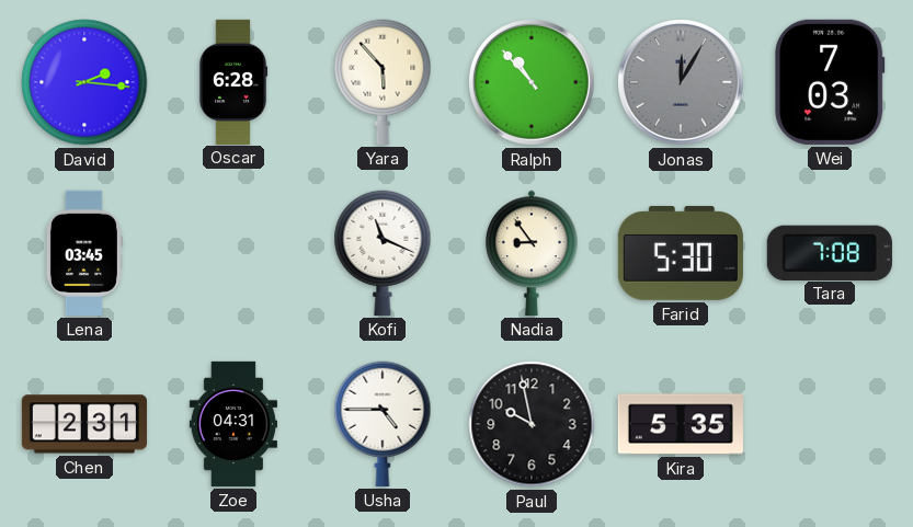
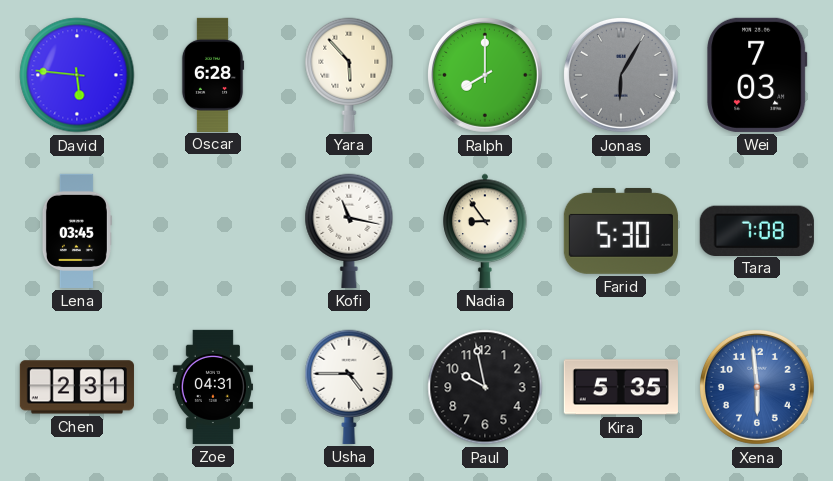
David: 2:16 -> 5:46 (77, 75)
Ralph: 10:53 -> 8:00 (485, 75)
Jonas: 12:05 -> 6:05 (621, 75)
Kofi: 11:19 -> 11:17 (349, 231)
Xena: none -> 5:59 (757, 387)
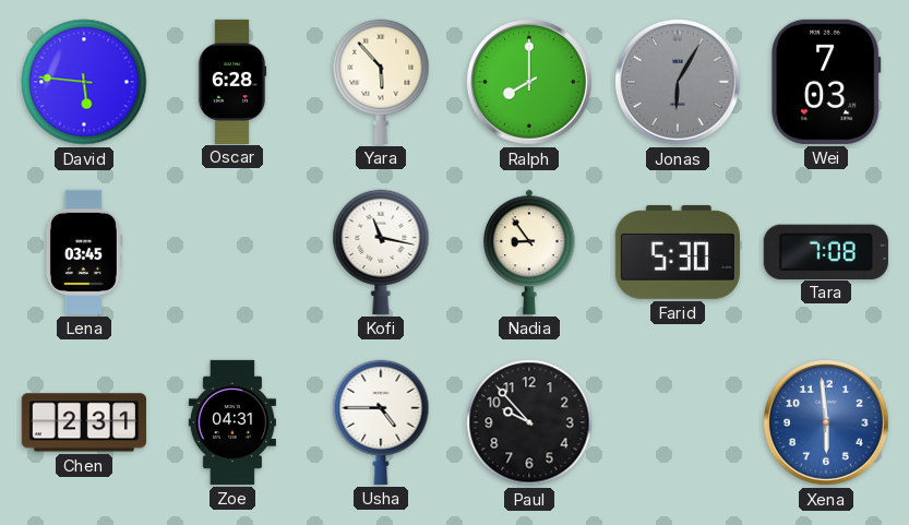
Paul: 9:58 -> 9:53 (529, 422)
Kira: 5:35 -> none (621, 387)
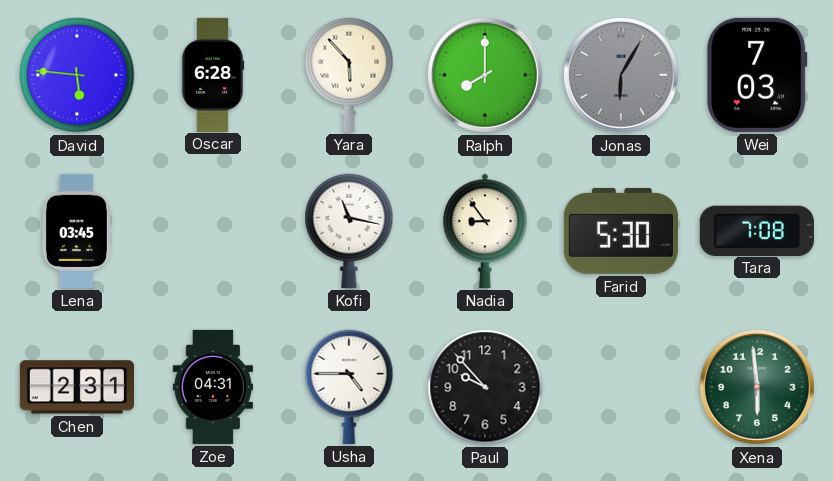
Xena dial: blue -> green (757, 387)
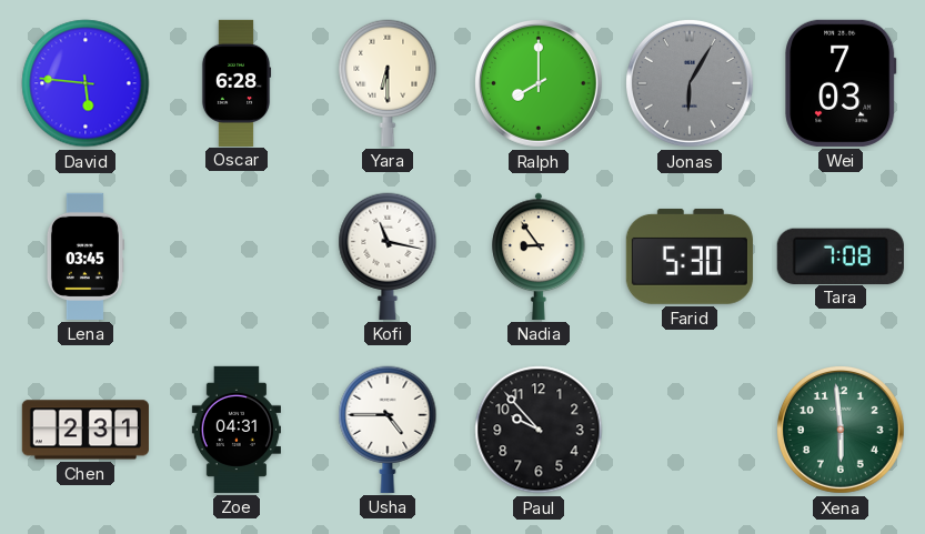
Yara: 5:53 -> 6:30 (388, 83)
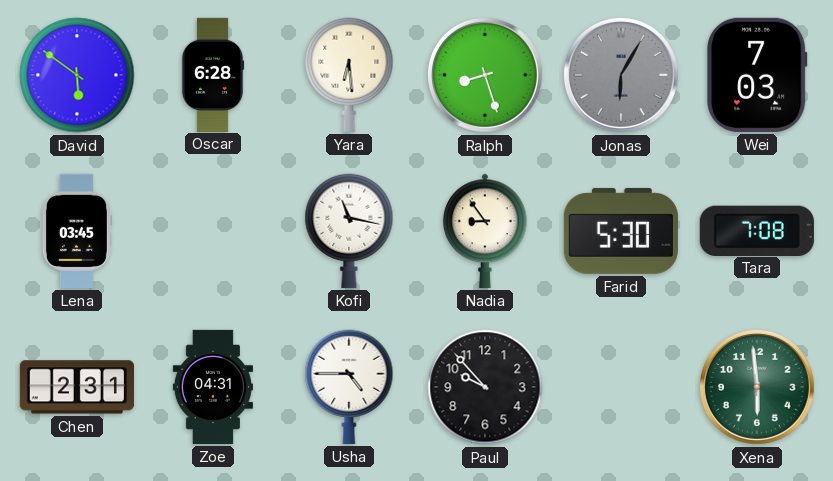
David: 5:46 -> 5:51 (77, 75)
Yara: 6:30 -> 6:29 (349, 75)
Ralph: 8:00 -> 8:27 (485, 75)
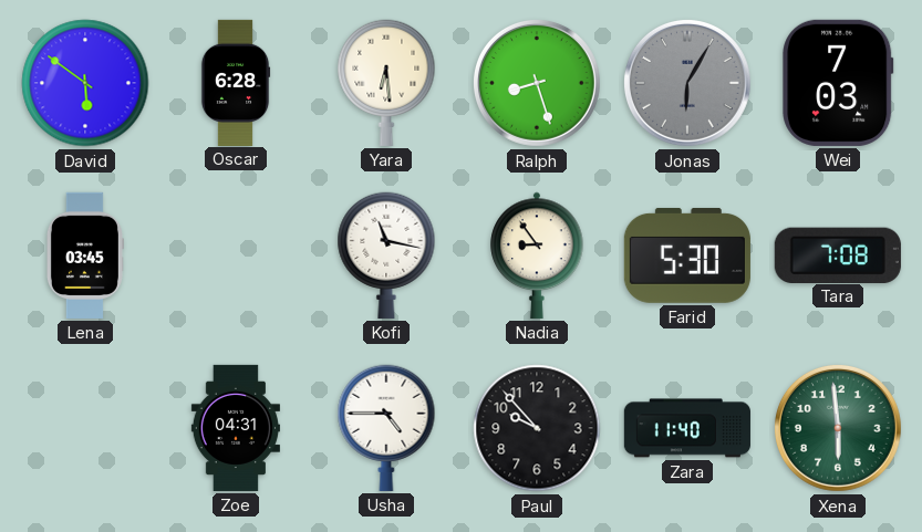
Chen: 2:31 -> none (77, 387)
Zara: none -> 11:40 (687, 428)
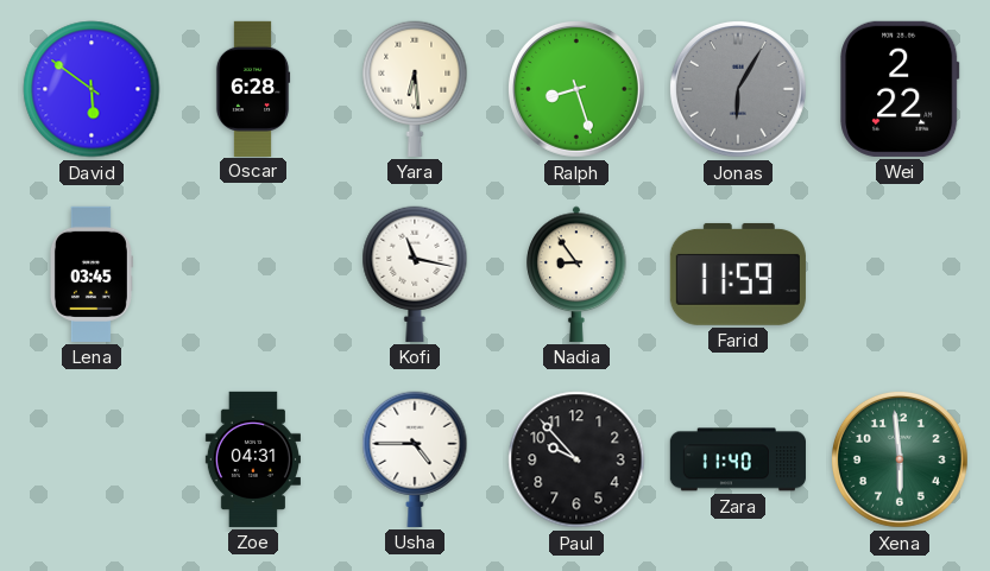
Wei: 7:03 -> 2:22 (900, 89)
Farid: 5:30 -> 11:59 (738, 274)
Tara: 7:08 -> none (838, 254)
